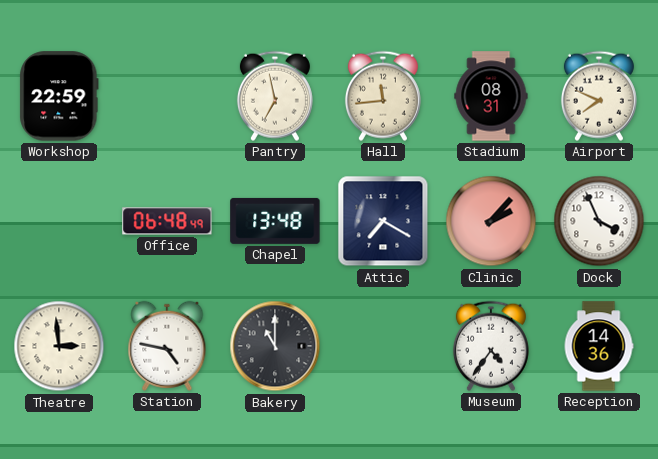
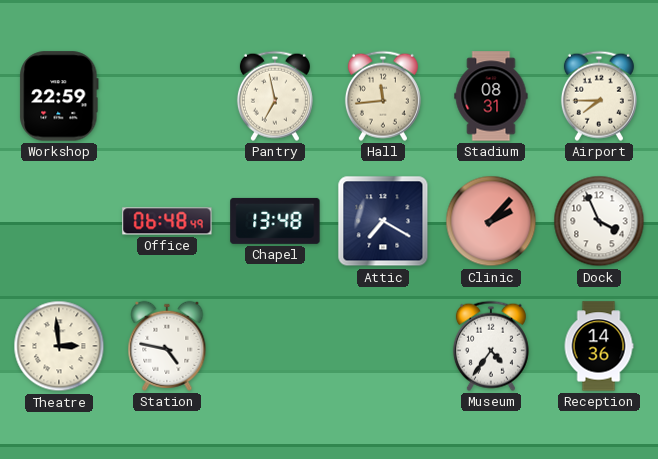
Airport: 7:49 -> 7:45 (599, 96)
Bakery: 11:00 -> none (275, 346)
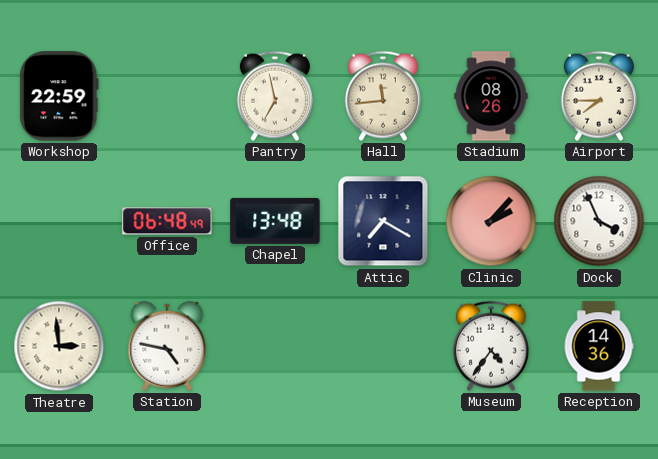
Stadium: 08:31 -> 08:26 (491, 96)
